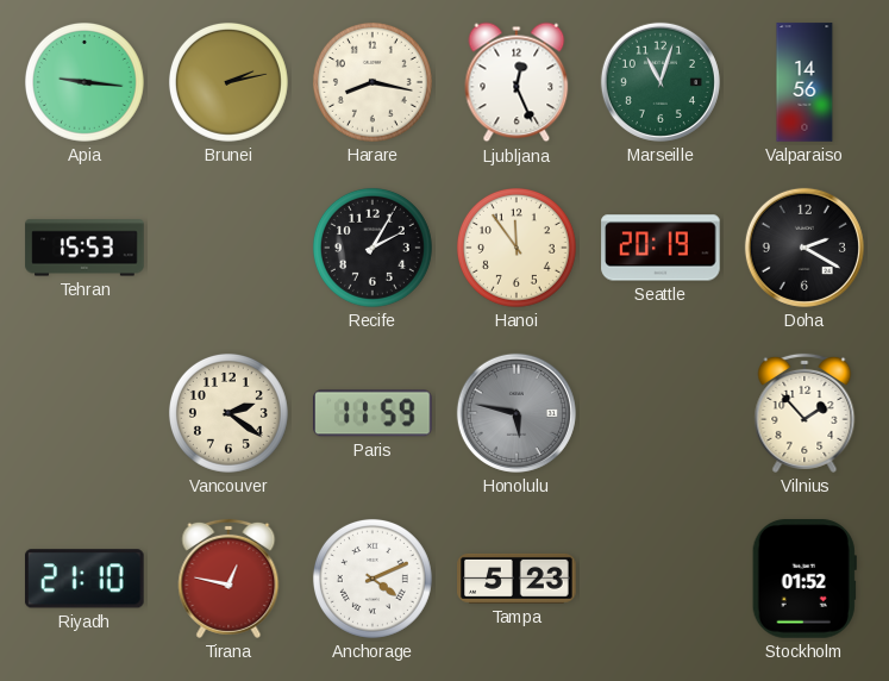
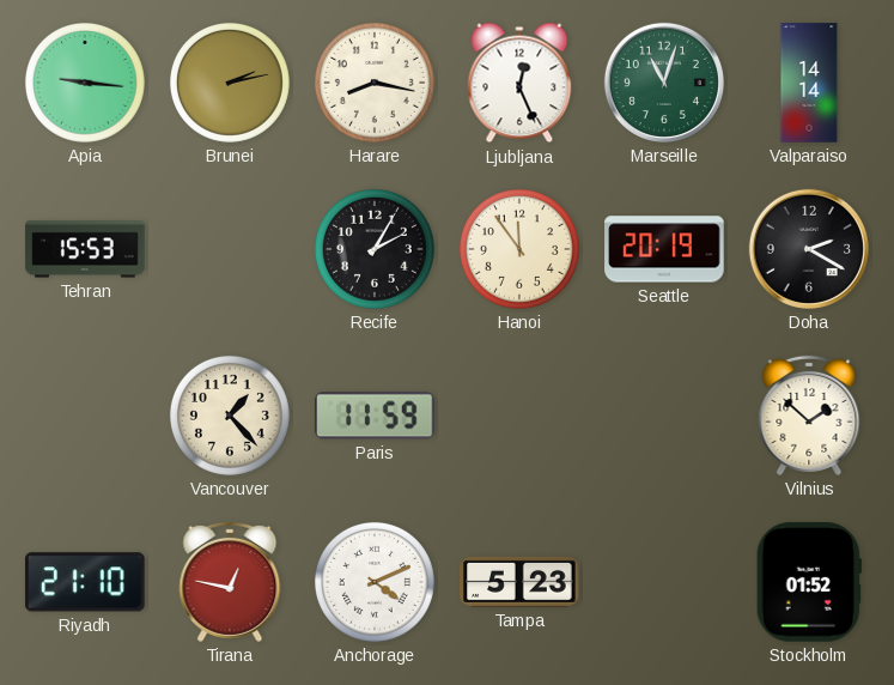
Valparaiso: 14:56 -> 14:14 (809, 83)
Vancouver: 2:21 -> 1:23 (230, 416)
Honolulu: 5:47 -> none (517, 413)
Vilnius: 1:53 -> 1:52 (809, 416)
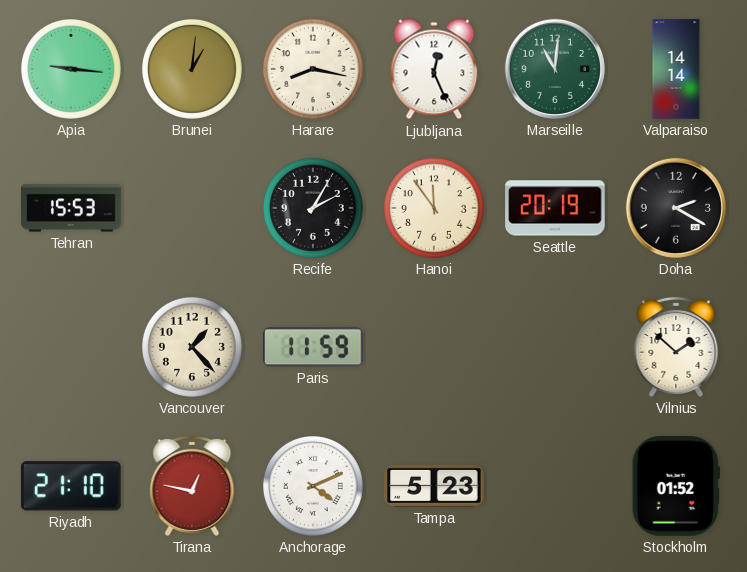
Brunei: 2:13 -> 1:01 (192, 69)
Marseille: 11:03 -> 11:01 (555, 69)
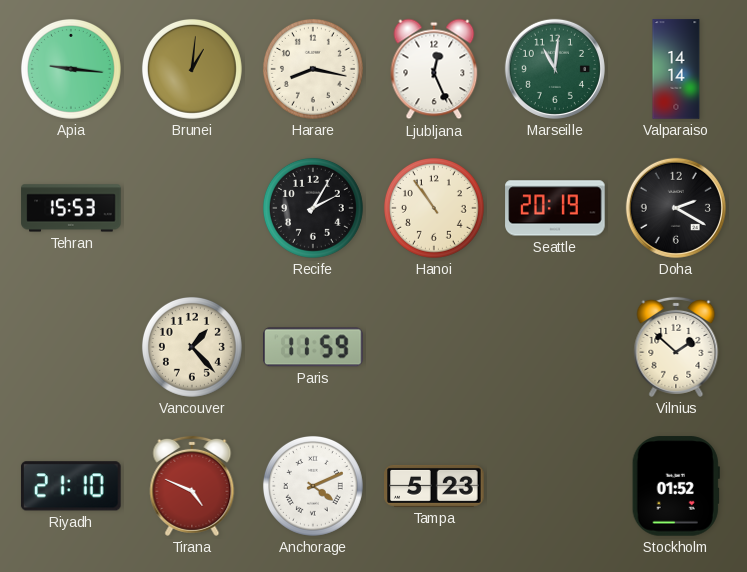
Hanoi: 11:54 -> 10:54 (434, 208)
Tirana: 12:47 -> 4:49 (192, 486)
